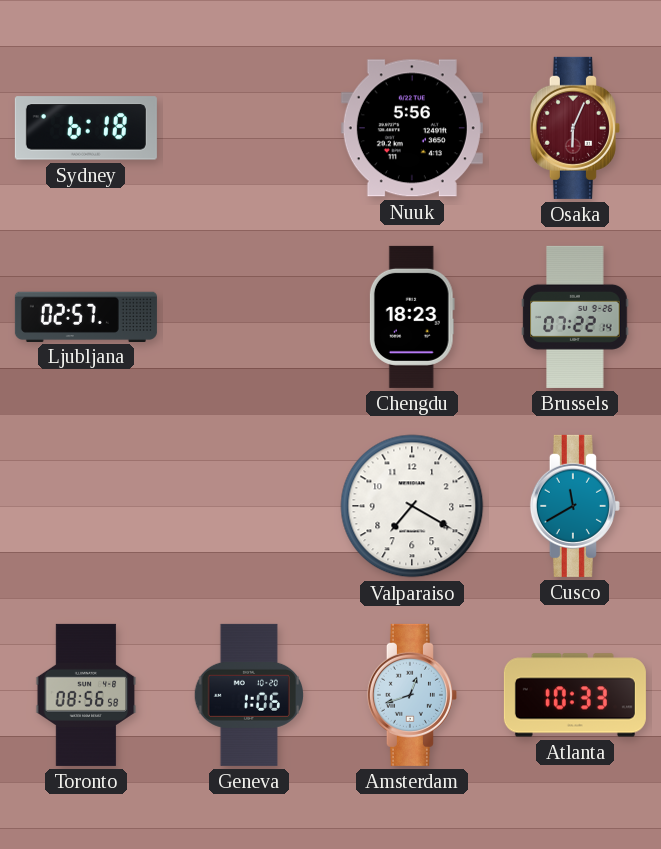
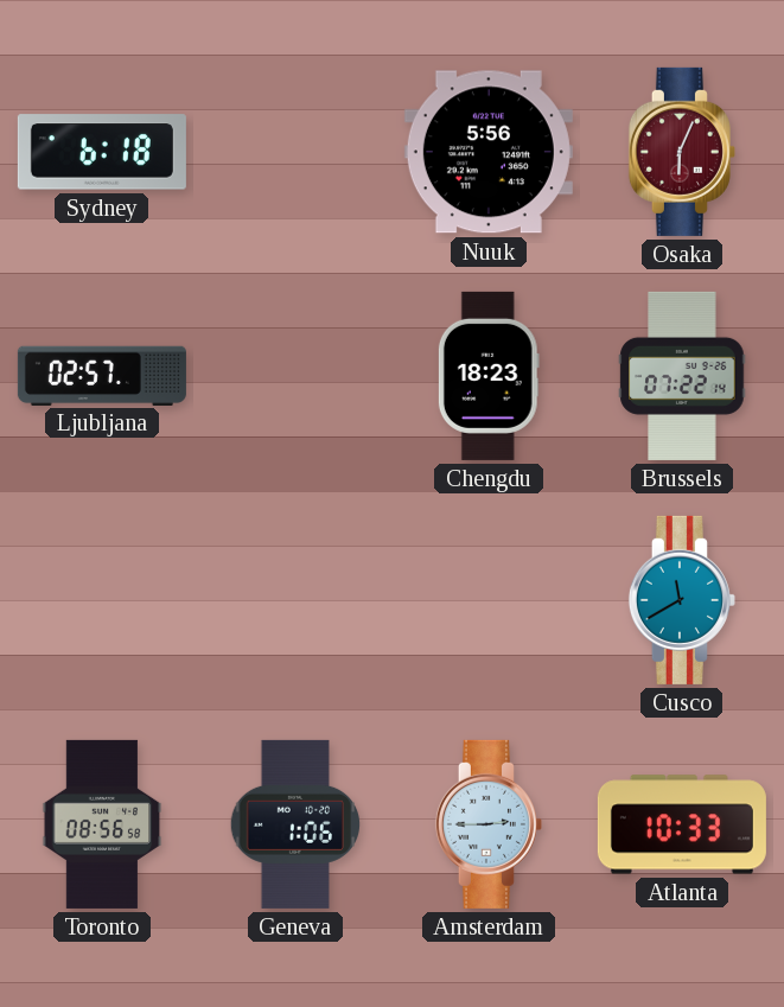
Valparaiso: 7:20 -> none (412, 506)
Amsterdam: 12:42 -> 2:45 (489, 824)
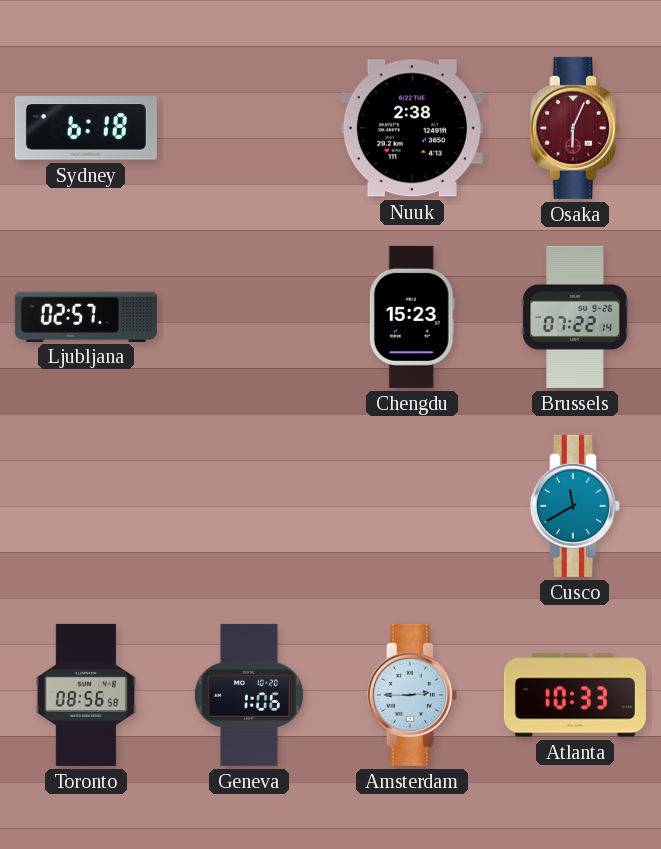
Nuuk: 5:56 -> 2:38 (412, 128)
Chengdu: 18:23 -> 15:23 (412, 317)
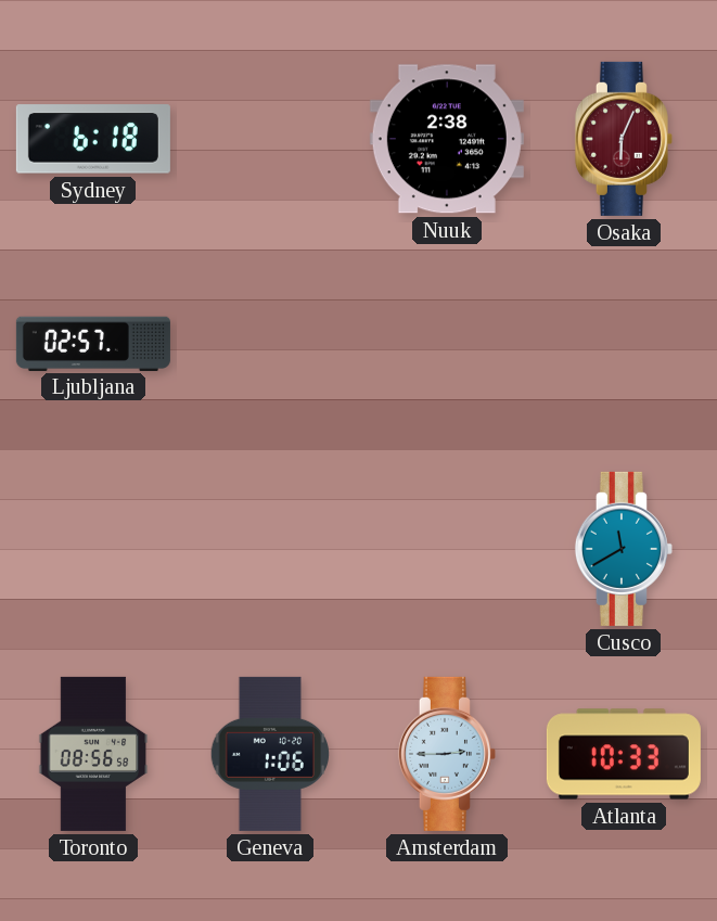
Chengdu: 15:23 -> none (412, 317)
Brussels: 07:22 -> none (575, 317)
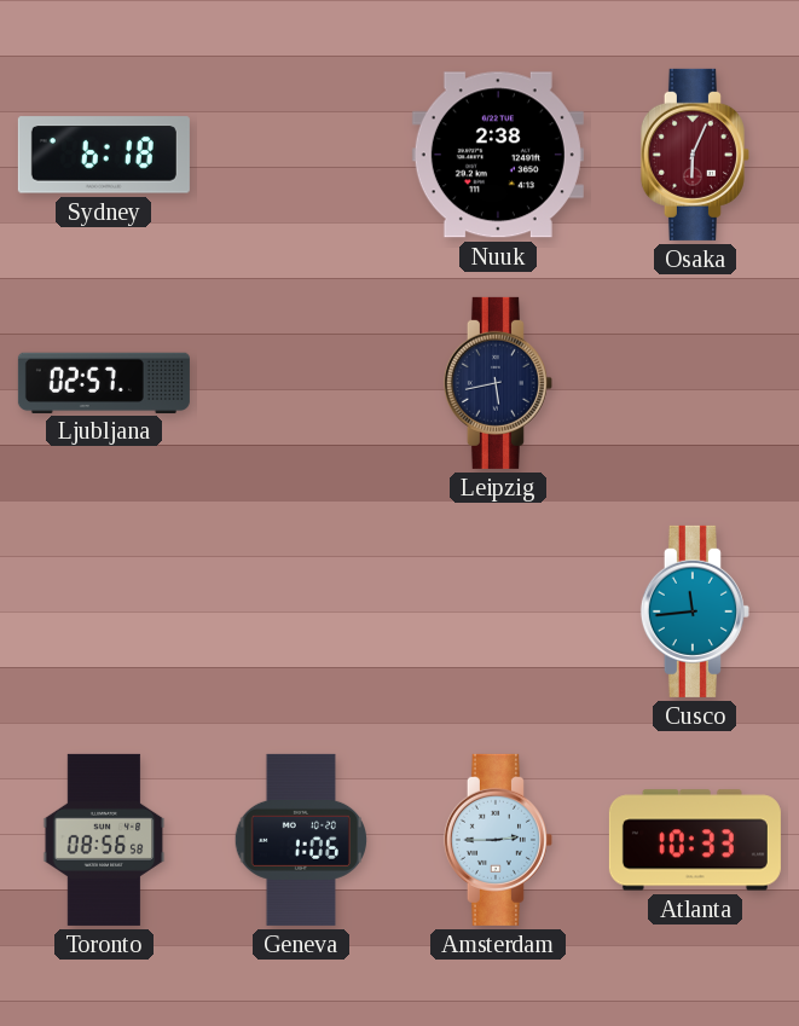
Leipzig: none -> 5:43 (498, 383)
Cusco: 11:40 -> 11:44 (695, 611)
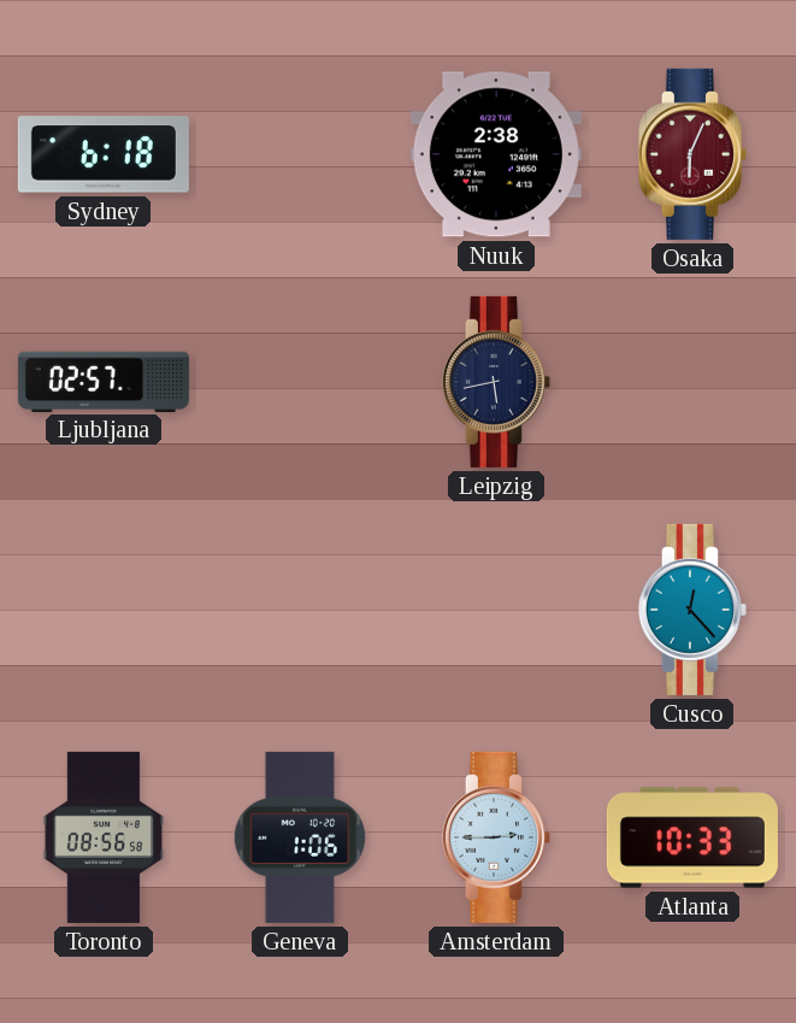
Cusco: 11:44 -> 12:23 (692, 610)
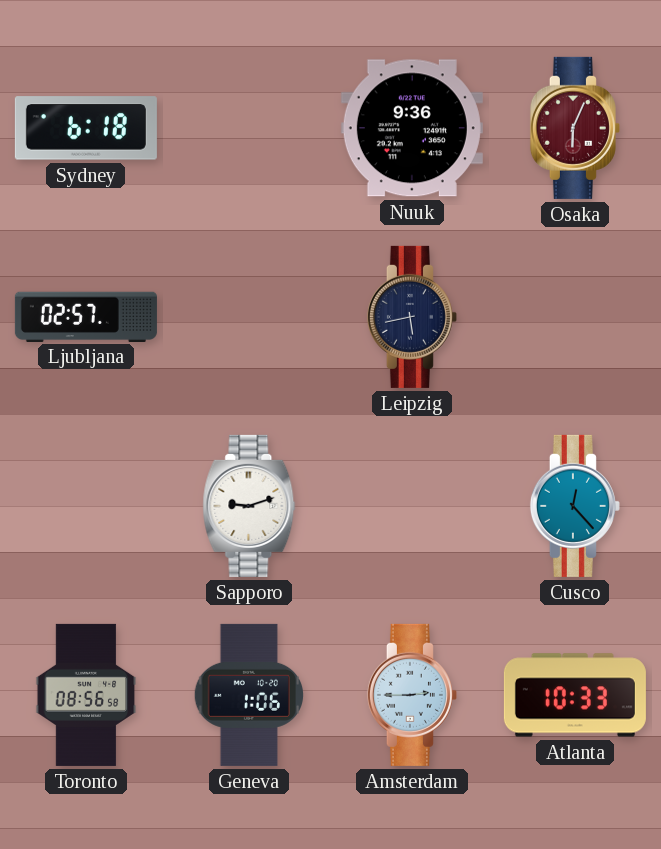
Nuuk: 2:38 -> 9:36 (412, 128)
Sapporo: none -> 9:12 (249, 506)
